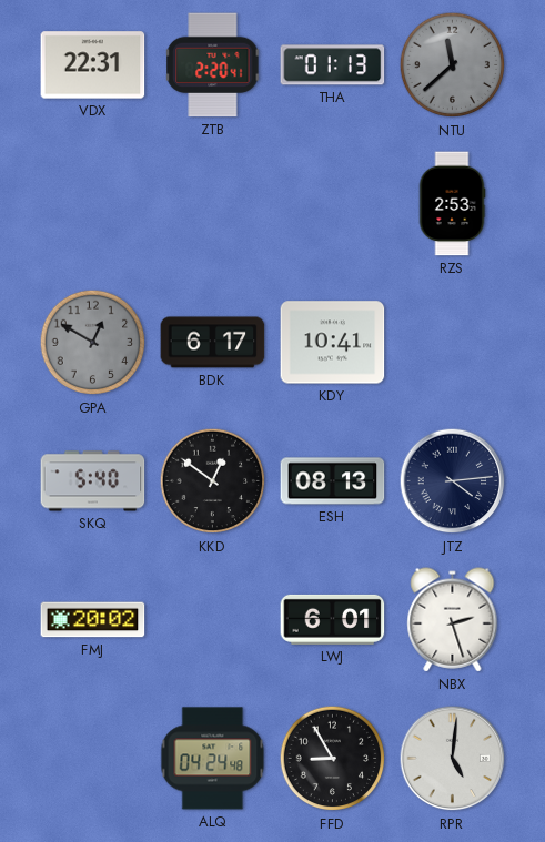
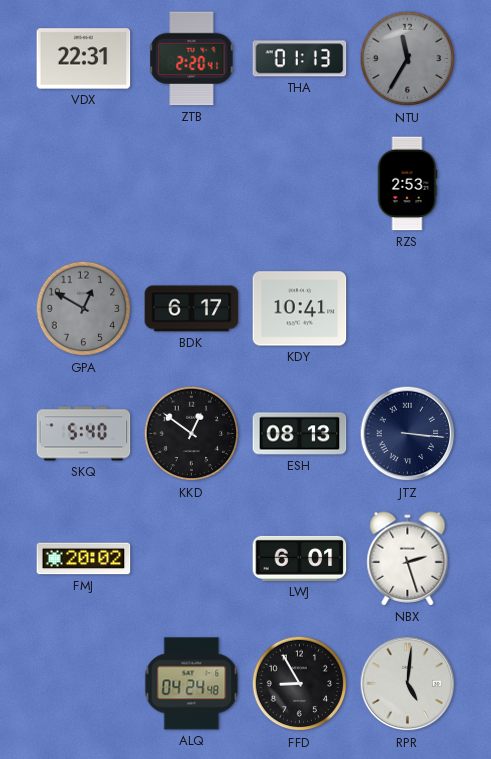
NTU: 11:38 -> 11:35 (408, 59)
JTZ: 4:14 -> 3:16 (408, 434)
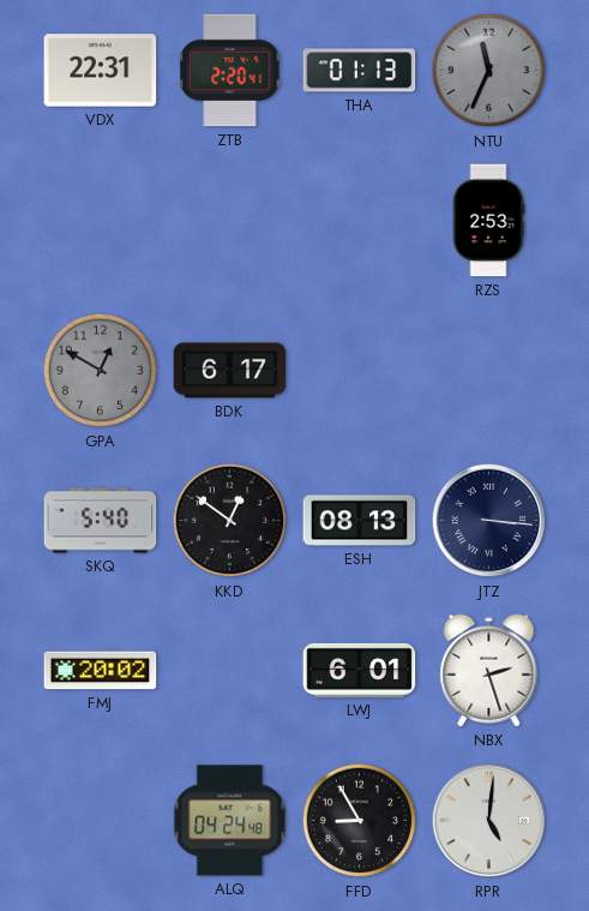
NTU: 11:35 -> 11:34 (489, 71)
KDY: 10:41 -> none (300, 309)
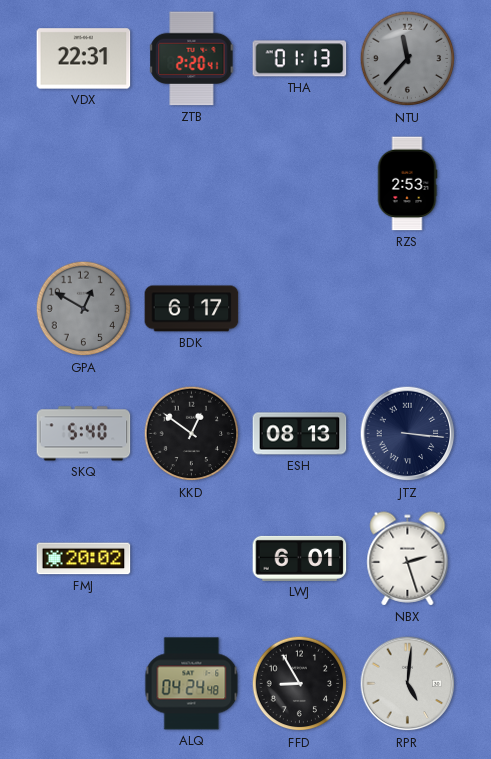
NTU: 11:34 -> 11:37 (408, 59)
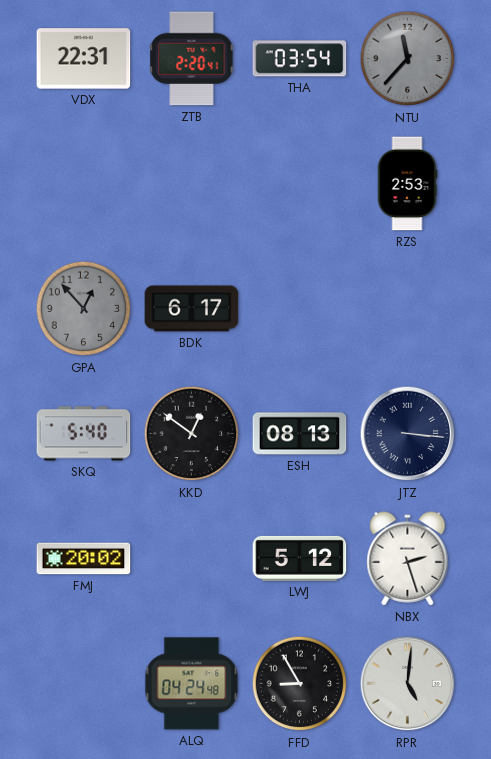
THA: 01:13 -> 03:54 (300, 59)
GPA: 12:50 -> 12:53 (84, 309)
LWJ: 6:01 -> 5:12 (300, 558)
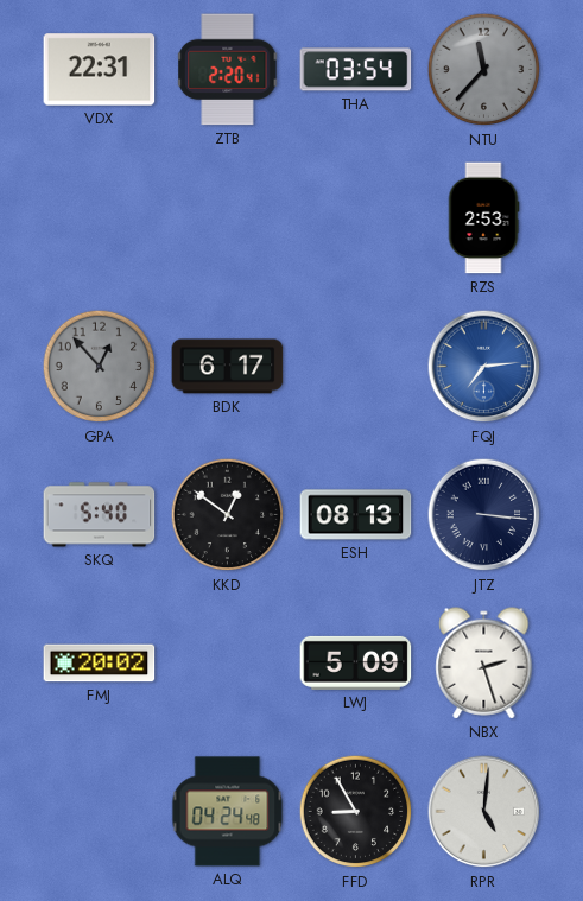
FQJ: none -> 7:14 (484, 367)
LWJ: 5:12 -> 5:09 (356, 662)
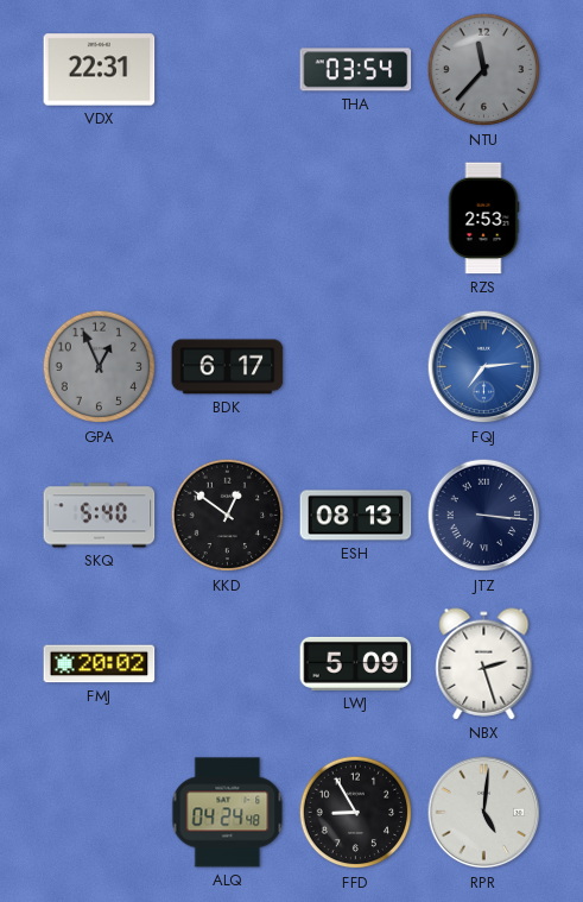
ZTB: 2:20 -> none (228, 70)
GPA: 12:53 -> 12:56 (100, 367)
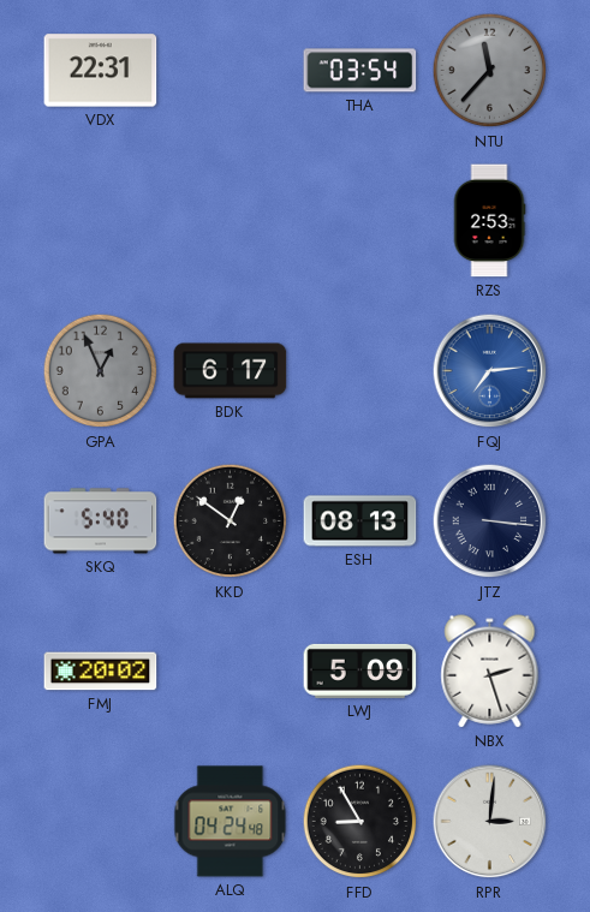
RPR: 5:01 -> 3:01 (490, 822)
